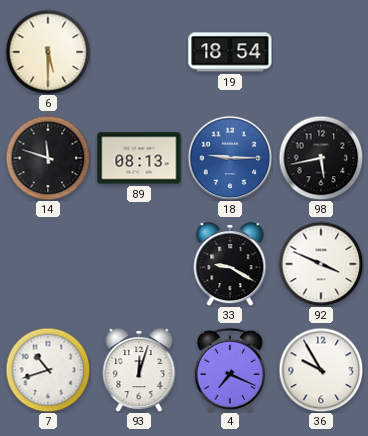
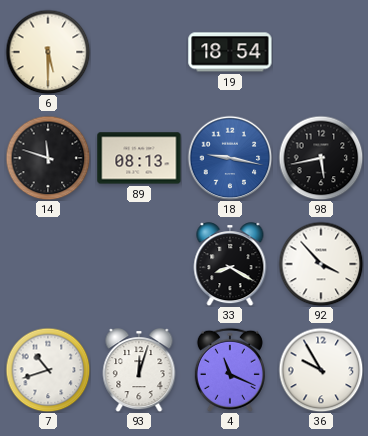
18: 9:15 -> 9:17 (230, 158)
33: 9:20 -> 8:20 (230, 264)
92: 3:49 -> 3:53 (321, 264)
4: 7:19 -> 11:19 (230, 370)
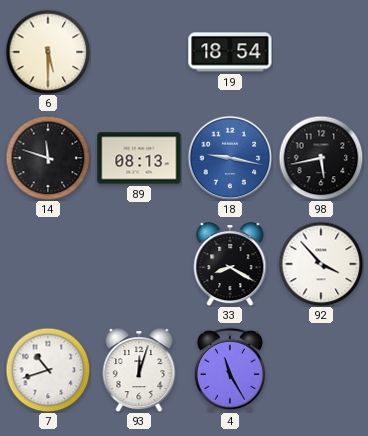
4: 11:19 -> 11:25 (230, 370)
36: 9:55 -> none (321, 370)
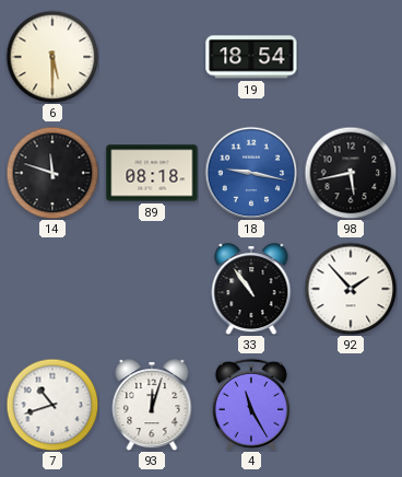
89: 08:13 -> 08:18 (152, 173)
33: 8:20 -> 10:54 (251, 289)
92: 3:53 -> 1:53 (351, 289)
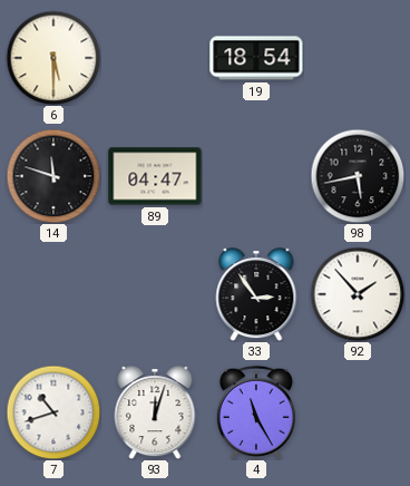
89: 08:18 -> 04:47 (155, 176)
18: 9:17 -> none (251, 173)
33: 10:54 -> 2:54 (256, 294)
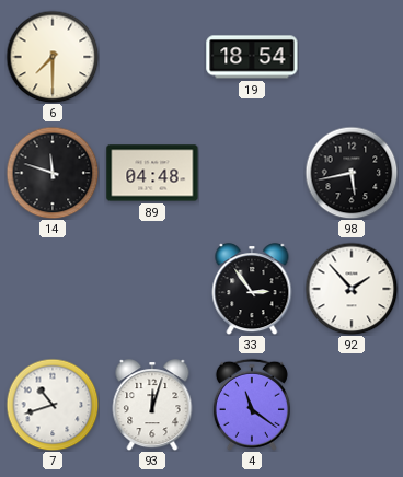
6: 5:30 -> 7:30 (53, 57)
89: 04:47 -> 04:48 (152, 173)
4: 11:25 -> 11:21 (252, 405)
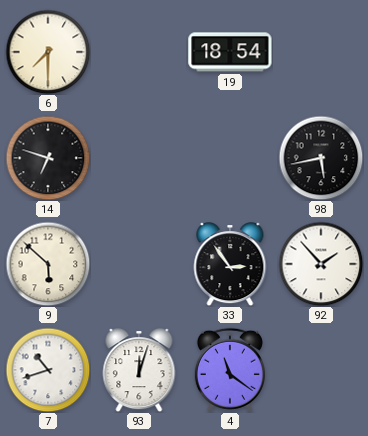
14: 11:48 -> 6:48 (48, 158)
89: 04:48 -> none (152, 173)
9: none -> 5:52 (48, 264)
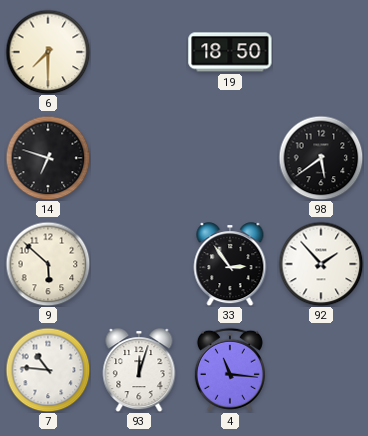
19: 18:54 -> 18:50 (230, 52)
98: 5:43 -> 5:39 (321, 158)
7: 10:42 -> 10:46 (48, 370)
4: 11:21 -> 11:16 (230, 370)
